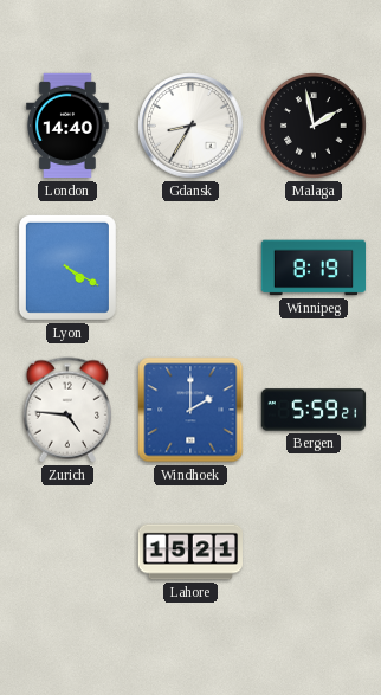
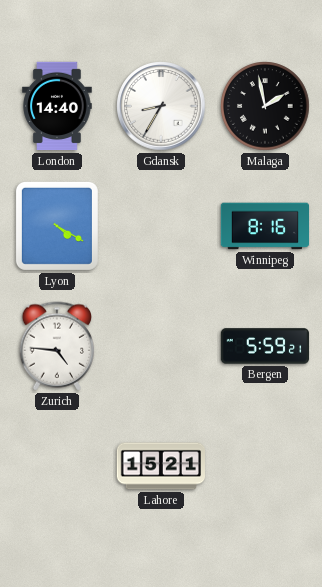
Winnipeg: 8:19 -> 8:16 (265, 226)
Windhoek: 2:00 -> none (190, 410)
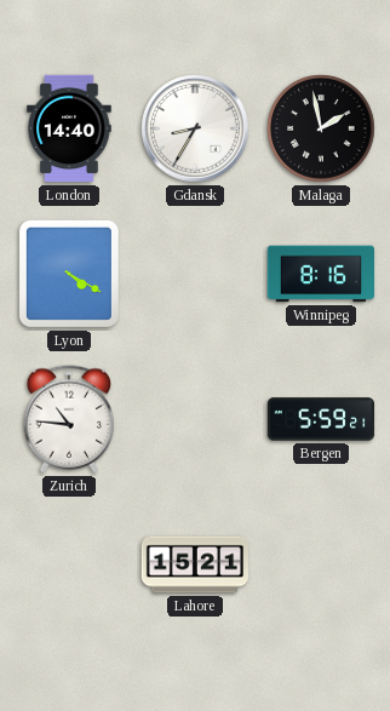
Zurich: 4:46 -> 10:46 (68, 419)
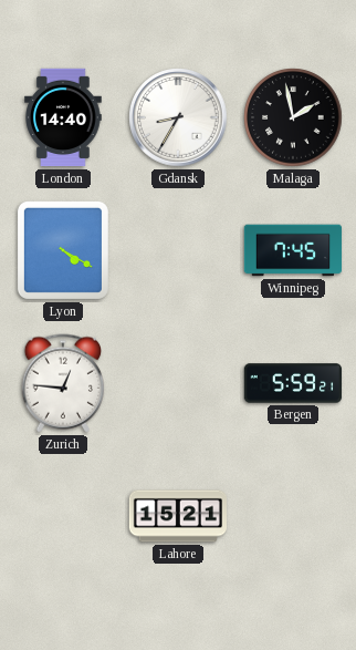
Winnipeg: 8:16 -> 7:45 (293, 250)
Zurich: 10:46 -> 12:46 (62, 383)
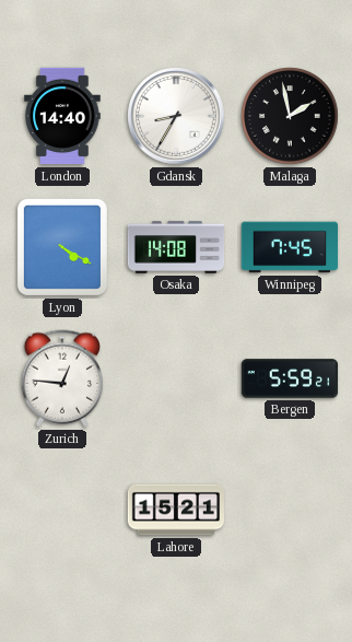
Osaka: none -> 14:08 (176, 247)
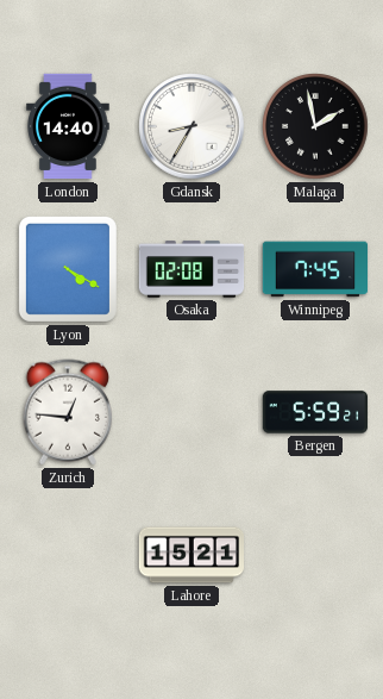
Osaka: 14:08 -> 02:08 (191, 269)
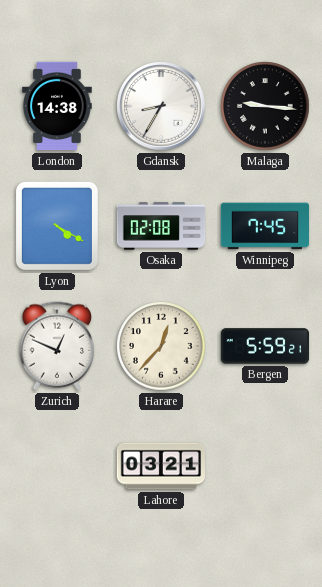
London: 14:40 -> 14:38 (57, 106)
Malaga: 1:58 -> 9:16 (265, 106)
Zurich: 12:46 -> 12:49 (56, 346)
Harare: none -> 12:37 (161, 346)
Lahore: 15:21 -> 03:21 (160, 466)
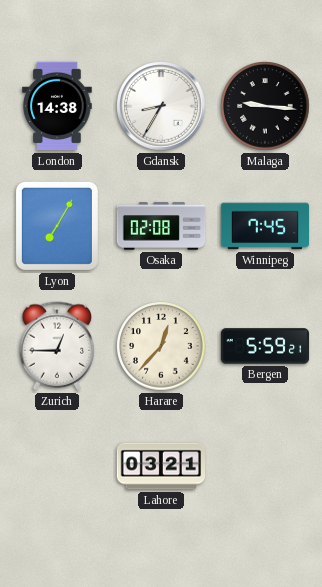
Lyon: 4:20 -> 7:05 (57, 226)
Zurich: 12:49 -> 12:45 (56, 346)
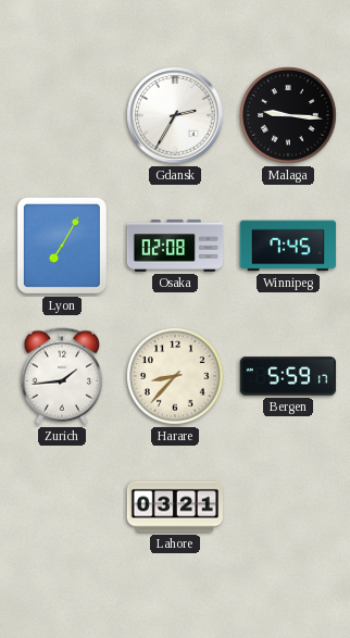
London: 14:38 -> none (57, 106)
Gdansk: 8:35 -> 2:35 (175, 115)
Zurich: 12:45 -> 1:44 (61, 376)
Harare: 12:37 -> 8:37 (175, 376)
Bergen: 5:59:21 -> 5:59:17 (288, 376)
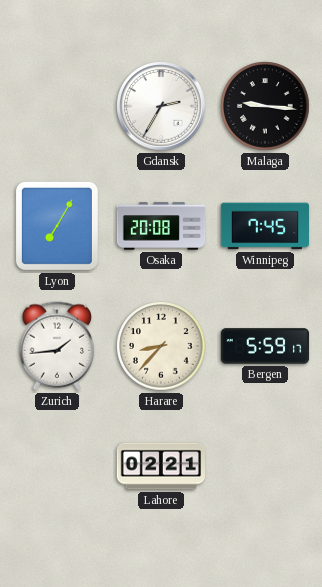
Osaka: 02:08 -> 20:08 (161, 226)
Lahore: 03:21 -> 02:21 (160, 466)
